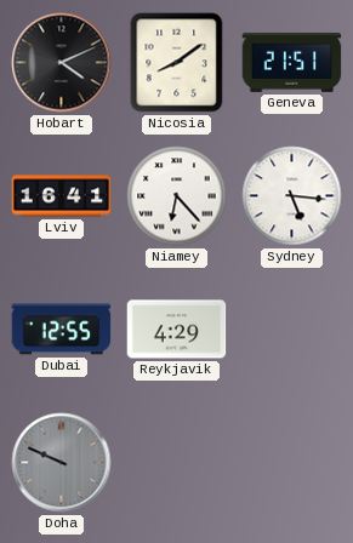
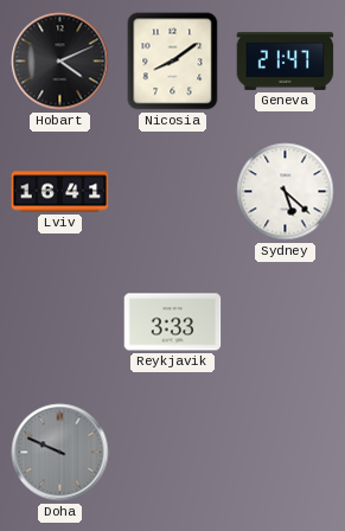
Geneva: 21:51 -> 21:47 (286, 60)
Niamey: 6:23 -> none (177, 196)
Sydney: 5:16 -> 5:22 (286, 192)
Dubai: 12:55 -> none (62, 330)
Reykjavik: 4:29 -> 3:33 (173, 322)
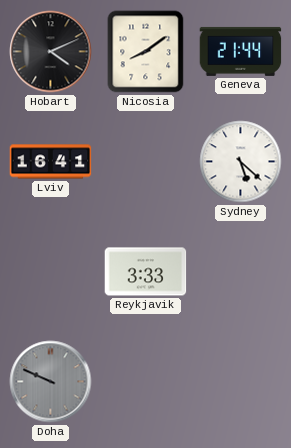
Geneva: 21:47 -> 21:44 (241, 51)
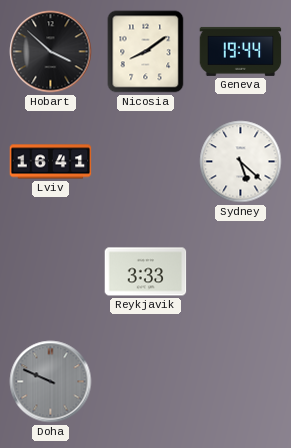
Hobart: 4:11 -> 3:52 (51, 52)
Geneva: 21:44 -> 19:44 (241, 51)
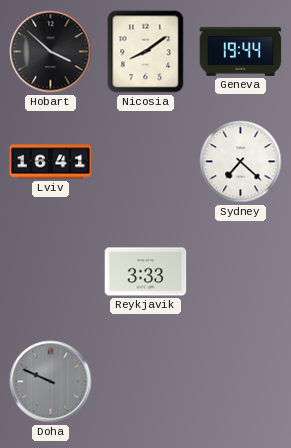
Sydney: 5:22 -> 7:22 (241, 162)
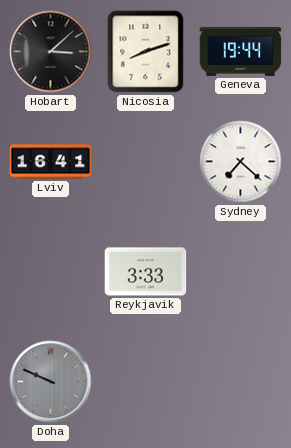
Hobart: 3:52 -> 3:08 (51, 52)
Nicosia: 8:09 -> 8:12 (146, 52)
